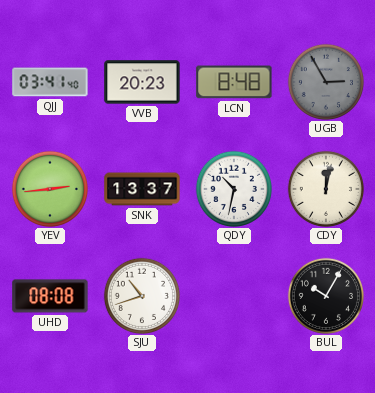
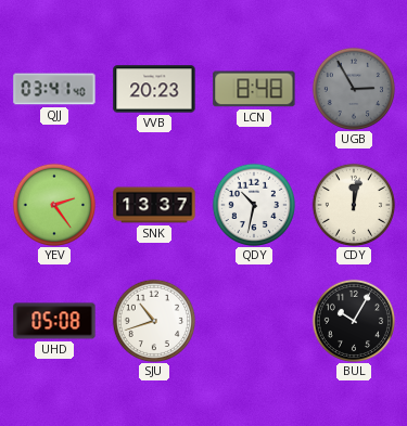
YEV: 2:44 -> 2:24 (53, 204)
UHD: 08:08 -> 05:08 (54, 321)
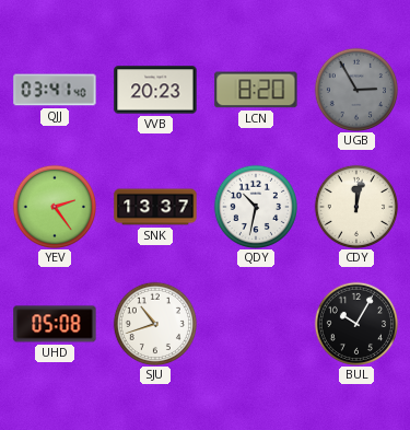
LCN: 8:48 -> 8:20 (256, 90)
